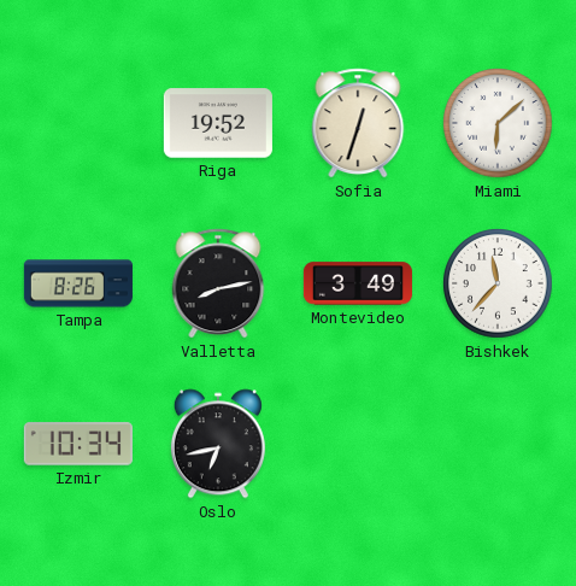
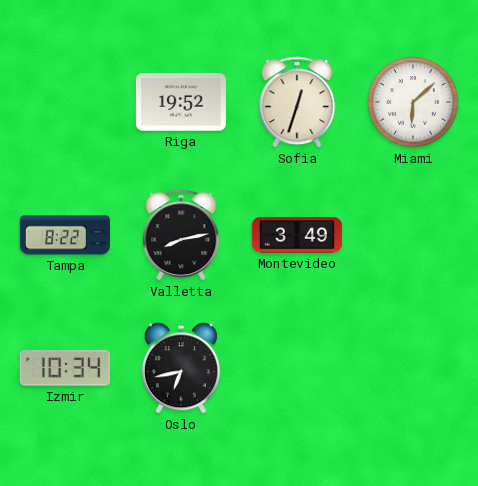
Tampa: 8:26 -> 8:22 (65, 235)
Bishkek: 11:37 -> none (498, 283)
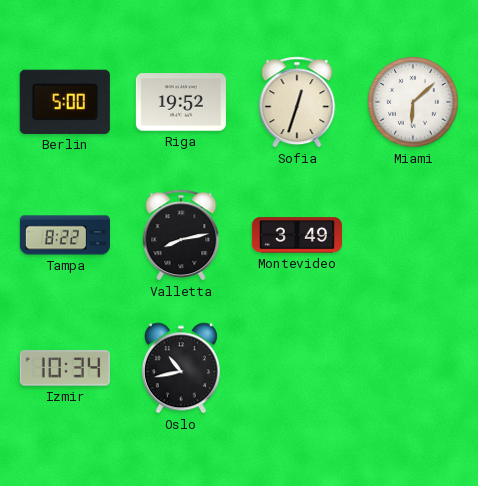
Berlin: none -> 5:00 (65, 102)
Oslo: 6:43 -> 10:43 (181, 368)
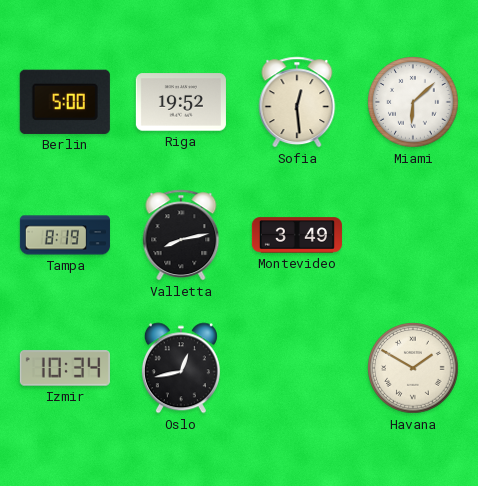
Sofia: 12:33 -> 12:29 (297, 102)
Tampa: 8:22 -> 8:19 (65, 235)
Oslo: 10:43 -> 12:43 (181, 368)
Havana: none -> 1:50 (413, 368)
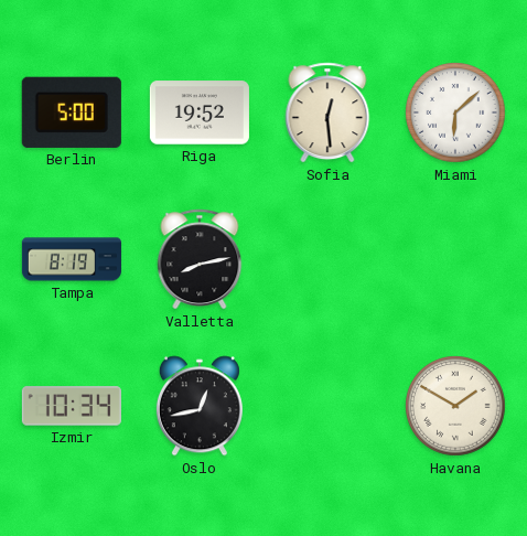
Montevideo: 3:49 -> none (297, 235)
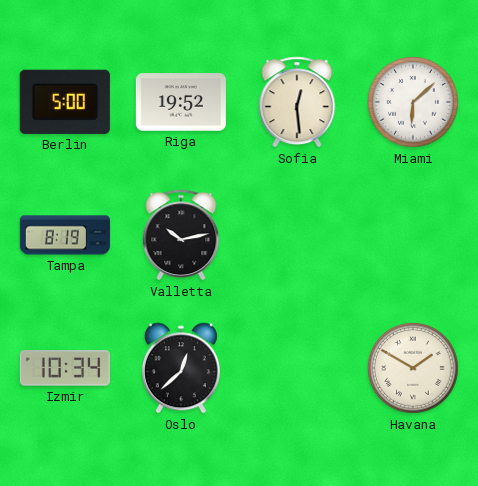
Valletta: 8:13 -> 10:13 (181, 235)
Oslo: 12:43 -> 12:38 (181, 368)
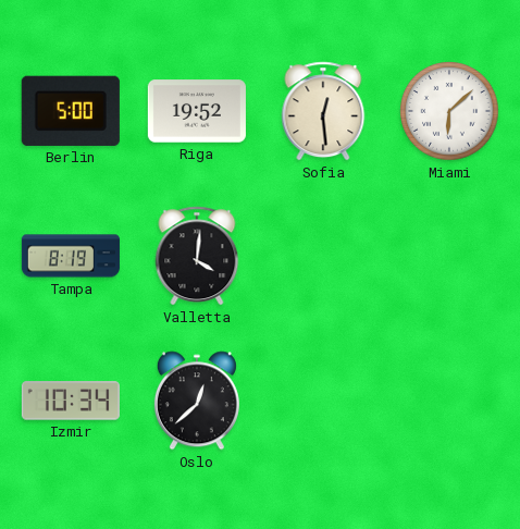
Valletta: 10:13 -> 4:01 (197, 256)
Havana: 1:50 -> none (413, 368)
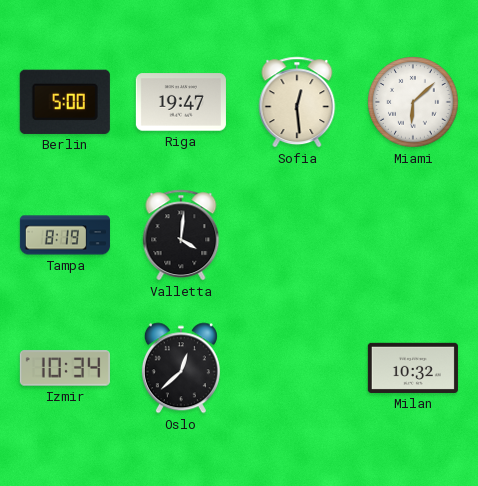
Riga: 19:52 -> 19:47 (181, 102)
Milan: none -> 10:32 (413, 368)
